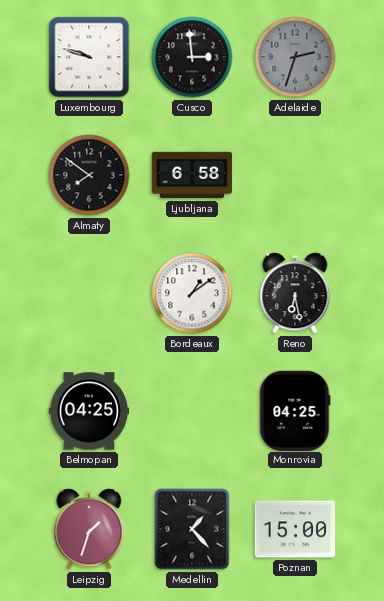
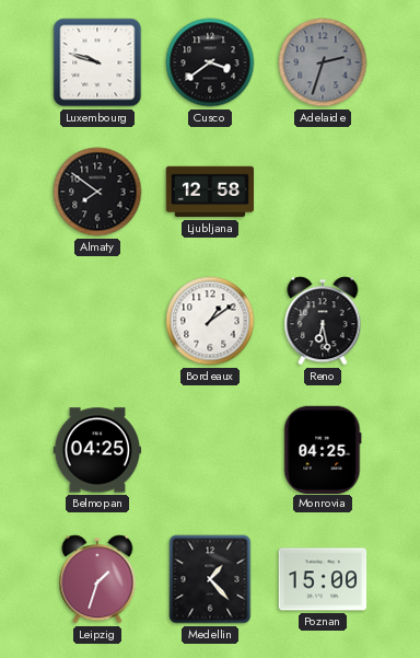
Cusco: 2:59 -> 3:39 (210, 62)
Ljubljana: 6:58 -> 12:58 (210, 192)
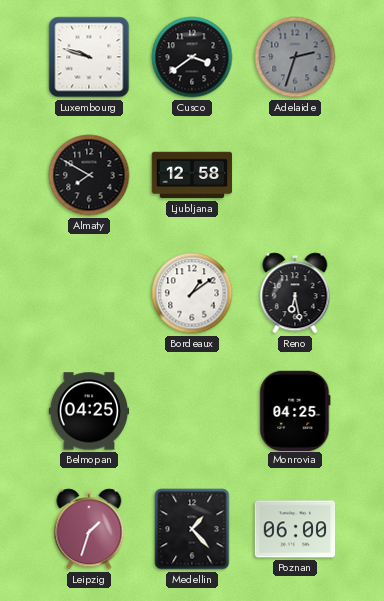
Almaty: 7:51 -> 7:50 (89, 175)
Poznan: 15:00 -> 06:00 (295, 529)
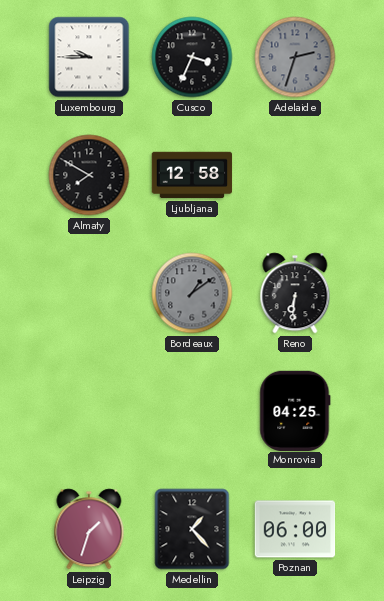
Luxembourg: 9:48 -> 9:45 (89, 57)
Cusco: 3:39 -> 3:34 (192, 57)
Bordeaux dial: white -> grey (192, 293)
Reno: 6:28 -> 6:31 (295, 293)
Belmopan: 04:25 -> none (89, 411)
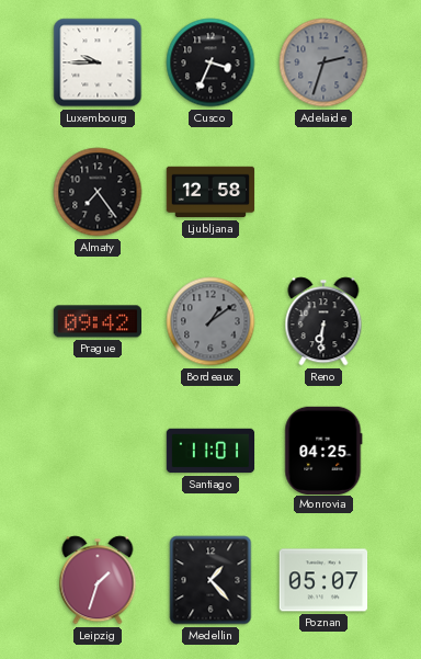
Almaty: 7:50 -> 7:24 (98, 192)
Prague: none -> 09:42 (96, 321)
Santiago: none -> 11:01 (210, 451)
Poznan: 06:00 -> 05:07 (323, 580)
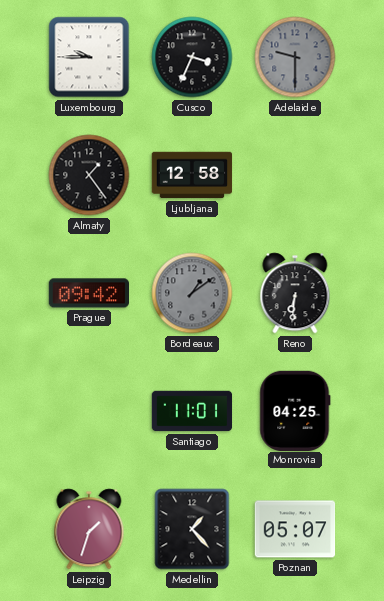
Adelaide: 2:33 -> 9:30 (295, 57)
Almaty: 7:24 -> 1:24 (89, 175)
